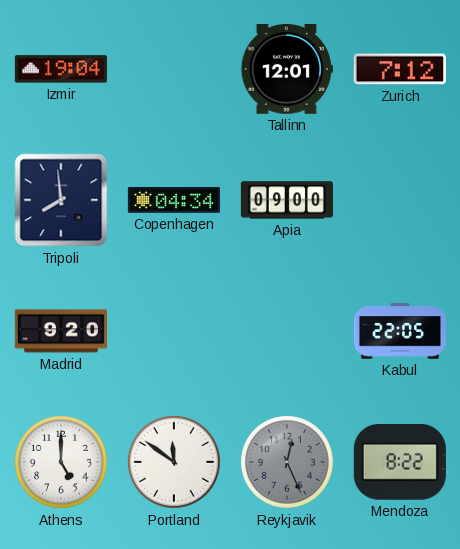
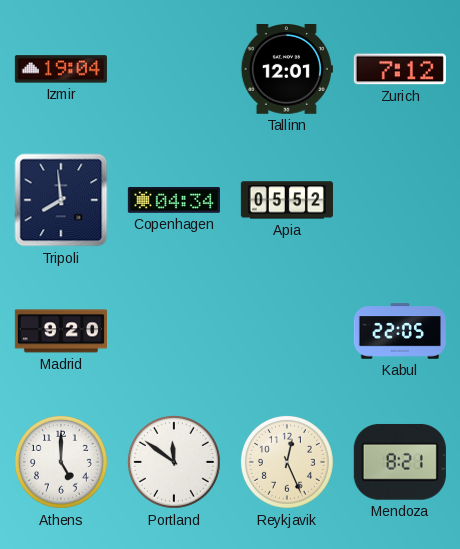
Apia: 09:00 -> 05:52 (287, 200)
Reykjavik dial: grey -> cream (287, 462)
Mendoza: 8:22 -> 8:21 (400, 462)
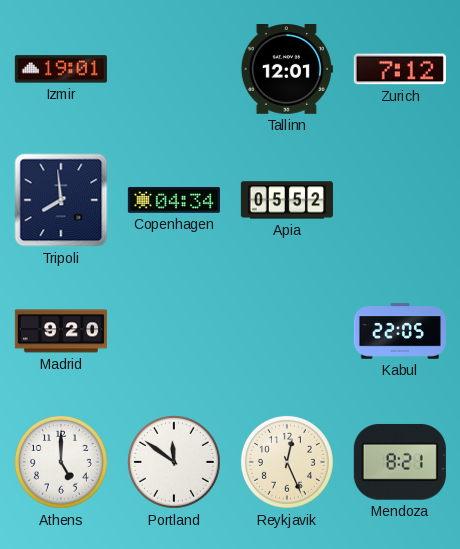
Izmir: 19:04 -> 19:01 (61, 69)
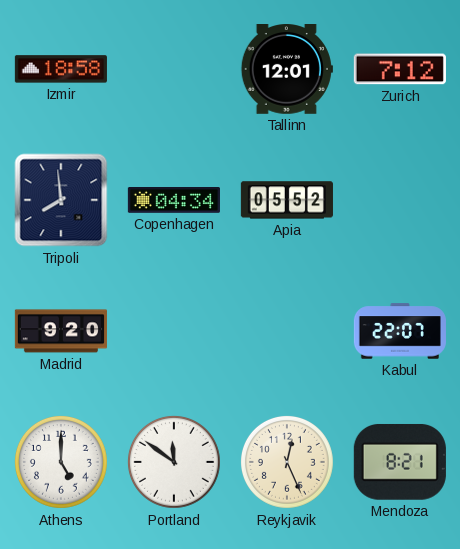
Izmir: 19:01 -> 18:58 (61, 69)
Kabul: 22:05 -> 22:07 (400, 331)
